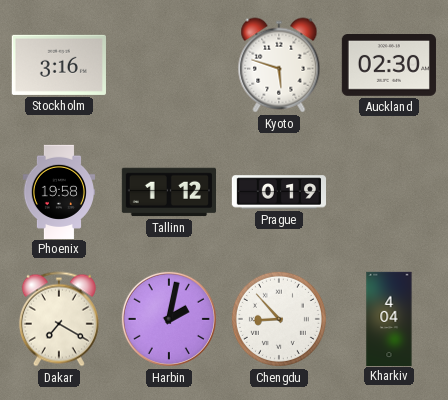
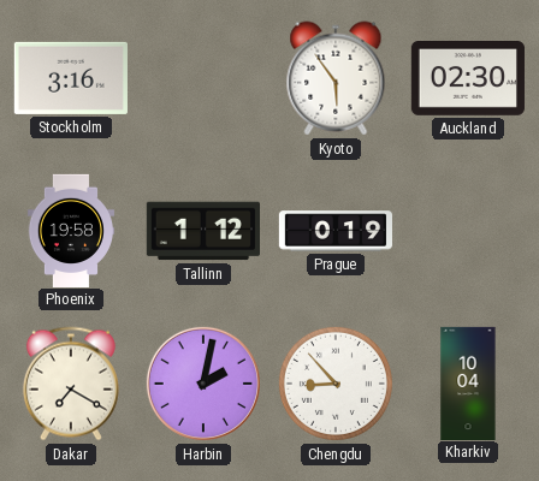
Kyoto: 5:48 -> 5:54 (336, 78)
Kharkiv: 4:04 -> 10:04 (468, 382)
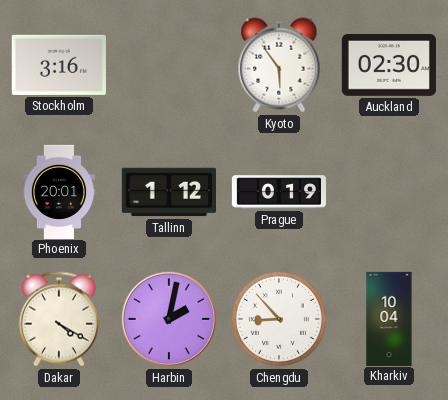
Phoenix: 19:58 -> 20:01 (58, 191)
Dakar: 7:20 -> 4:20 (59, 319)
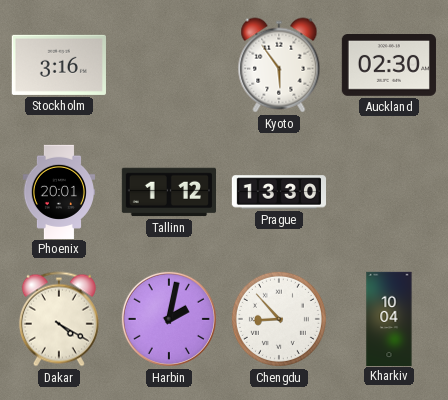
Prague: 0:19 -> 13:30 (278, 192)
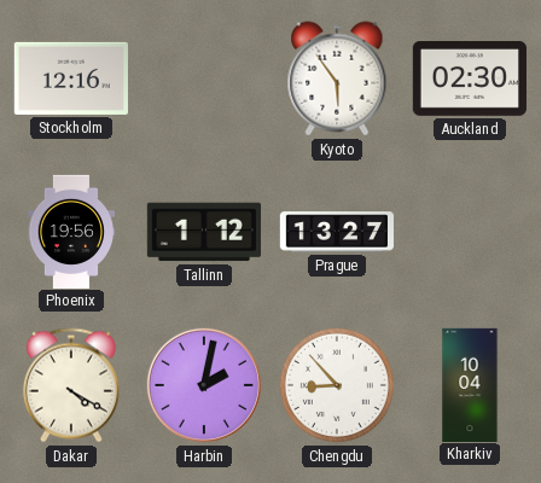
Stockholm: 3:16 -> 12:16 (71, 78)
Phoenix: 20:01 -> 19:56 (70, 231)
Prague: 13:30 -> 13:27 (336, 232)
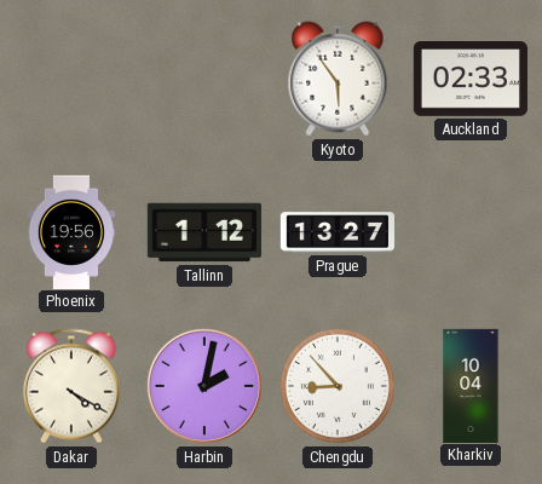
Stockholm: 12:16 -> none (71, 78)
Auckland: 02:30 -> 02:33 (469, 80)
